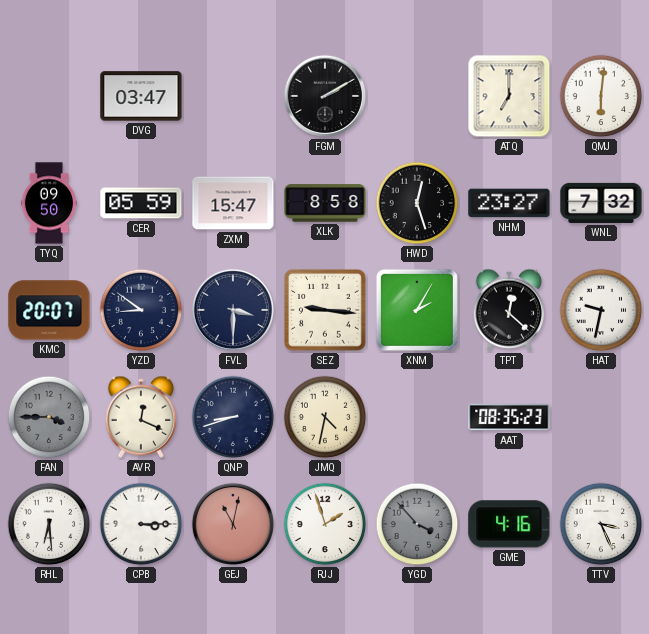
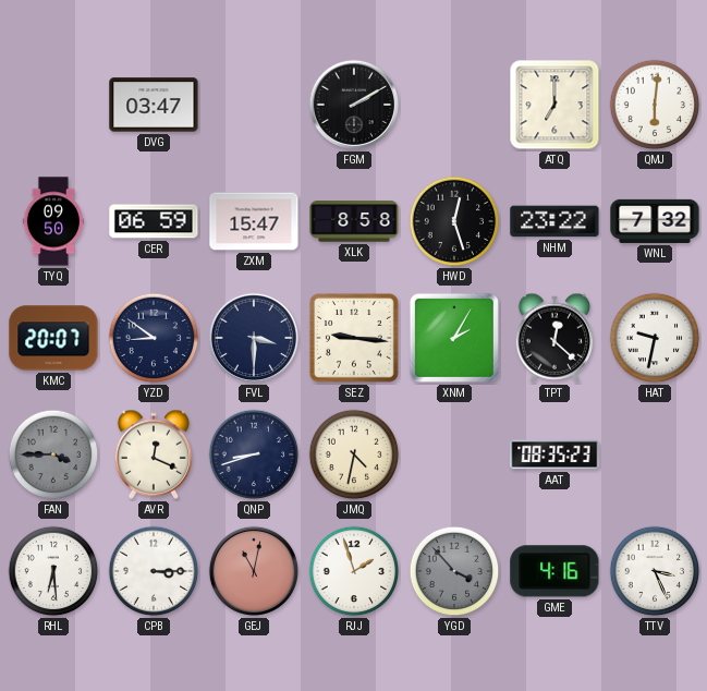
CER: 05:59 -> 06:59 (154, 221)
NHM: 23:27 -> 23:22 (554, 221)
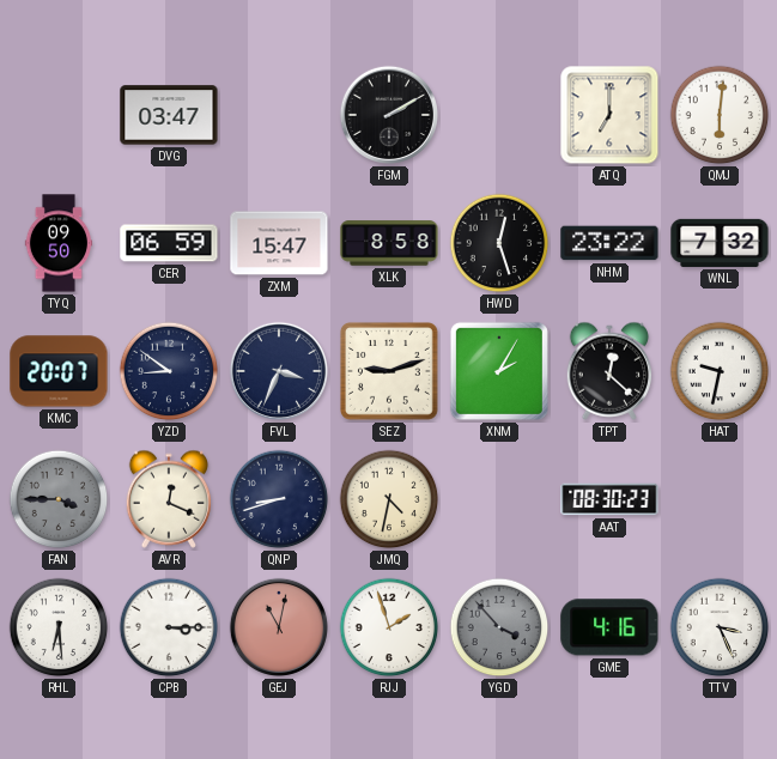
FVL: 3:30 -> 3:34 (279, 371)
SEZ: 9:16 -> 9:12 (390, 372)
AAT: 08:35 -> 08:30 (609, 499)
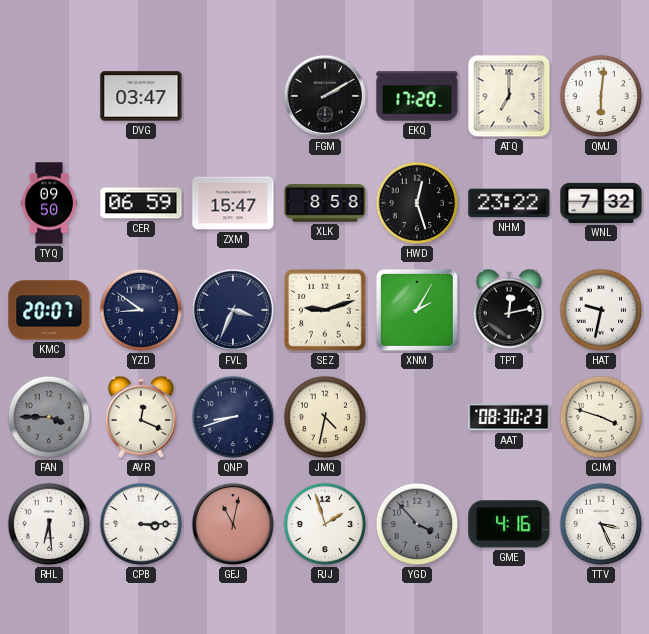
EKQ: none -> 17:20 (417, 96)
TPT: 12:22 -> 12:13 (509, 310)
CJM: none -> 3:48 (601, 417)
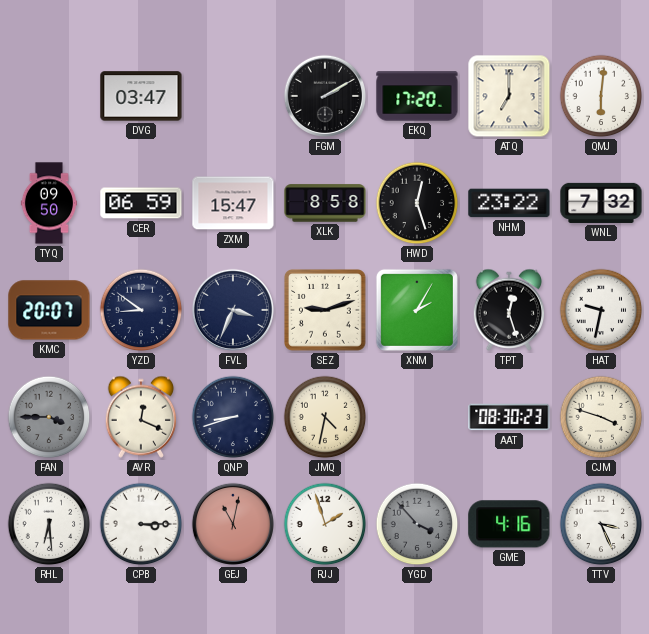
TPT: 12:13 -> 12:27 (509, 310)
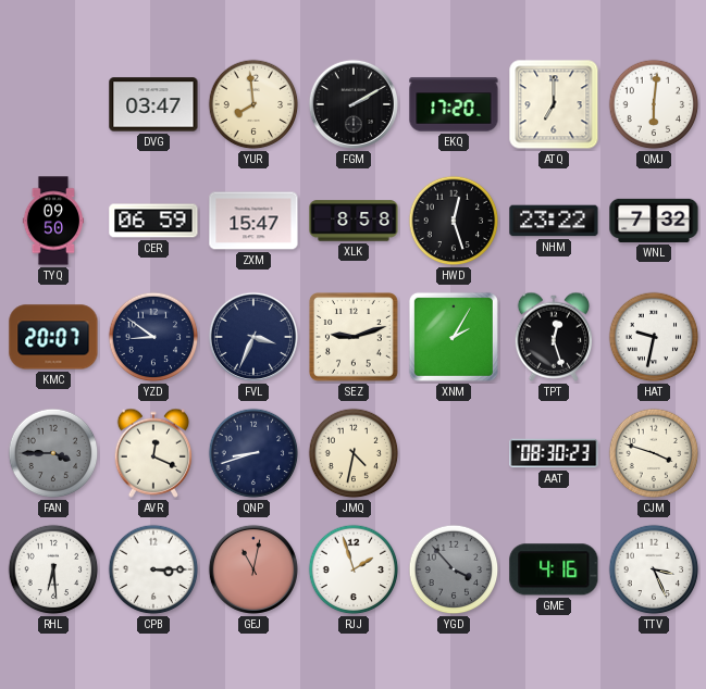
YUR: none -> 7:59 (253, 104)
